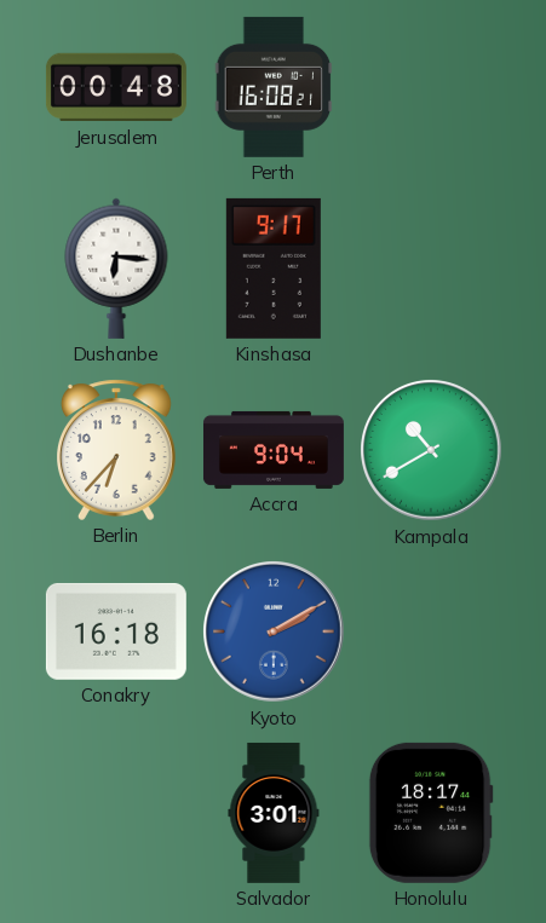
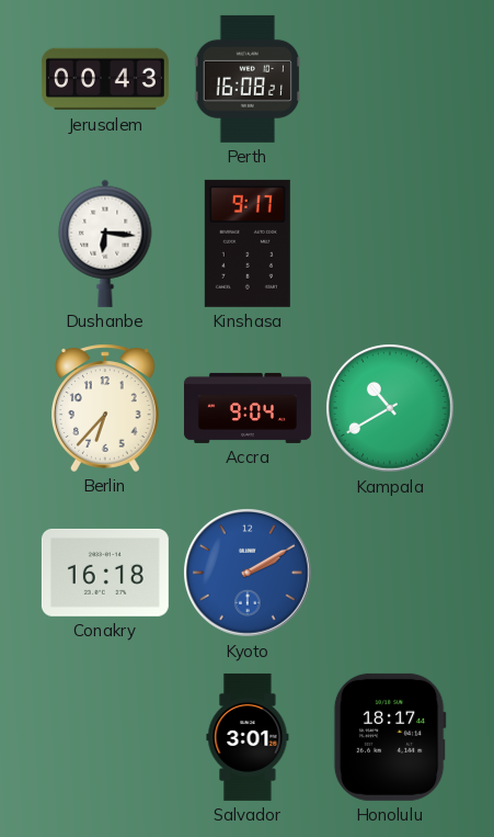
Jerusalem: 00:48 -> 00:43 (105, 79)
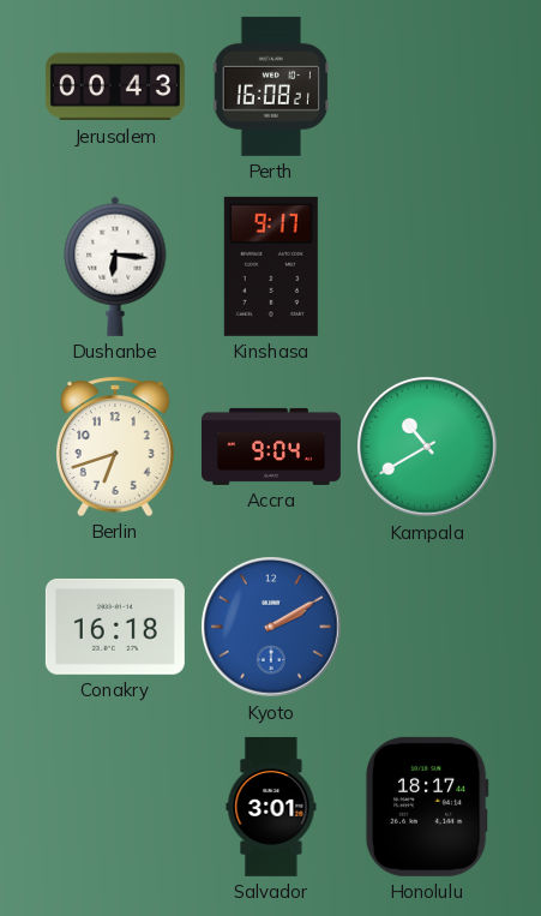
Berlin: 6:37 -> 6:42 (116, 447)
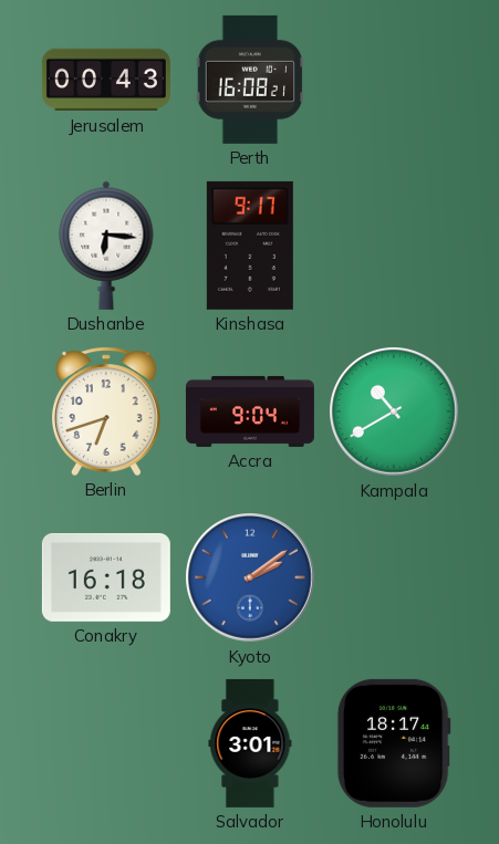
Kyoto: 2:10 -> 2:09 (251, 579)
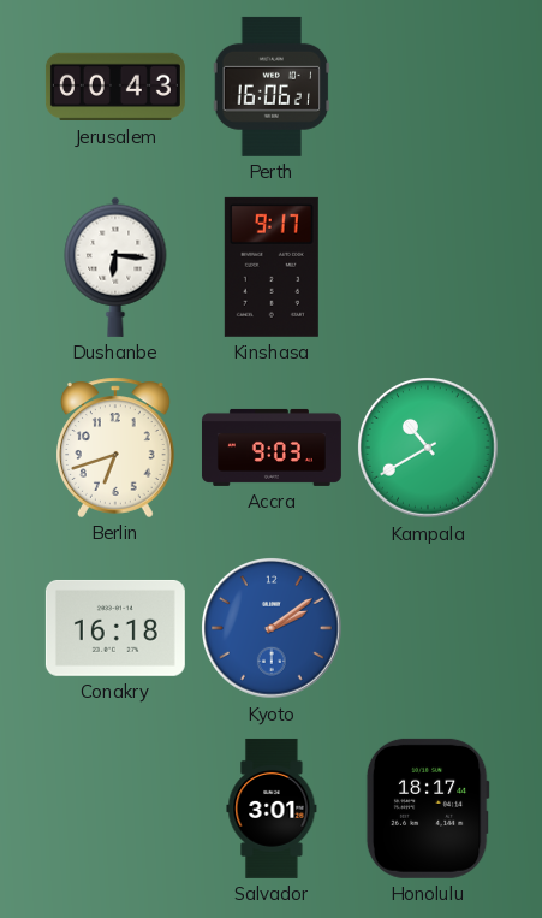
Perth: 16:08 -> 16:06 (272, 87)
Accra: 9:04 -> 9:03 (272, 448)
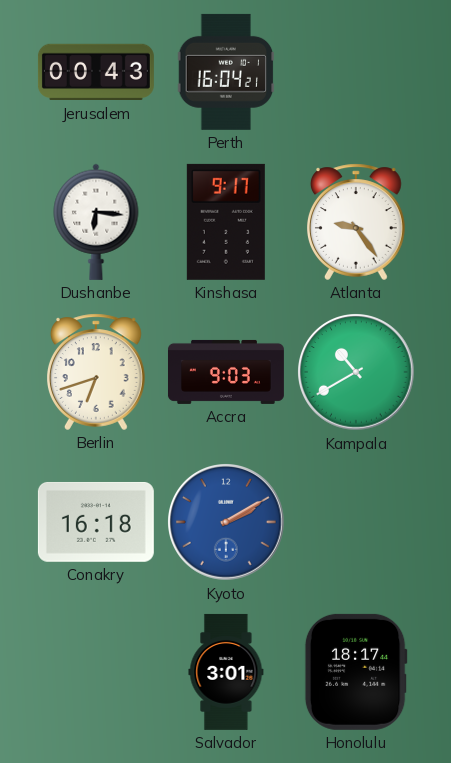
Perth: 16:06 -> 16:04 (226, 72)
Atlanta: none -> 9:24 (357, 222)
Kyoto: 2:09 -> 2:10 (227, 523)
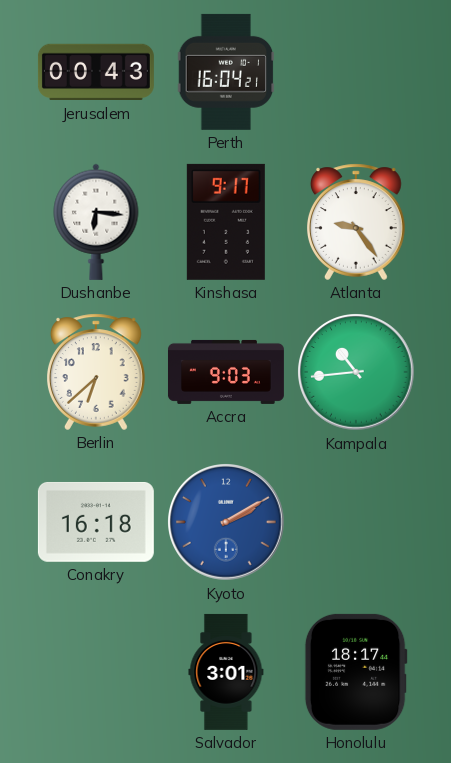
Berlin: 6:42 -> 6:38 (97, 372)
Kampala: 10:40 -> 10:44 (357, 373)
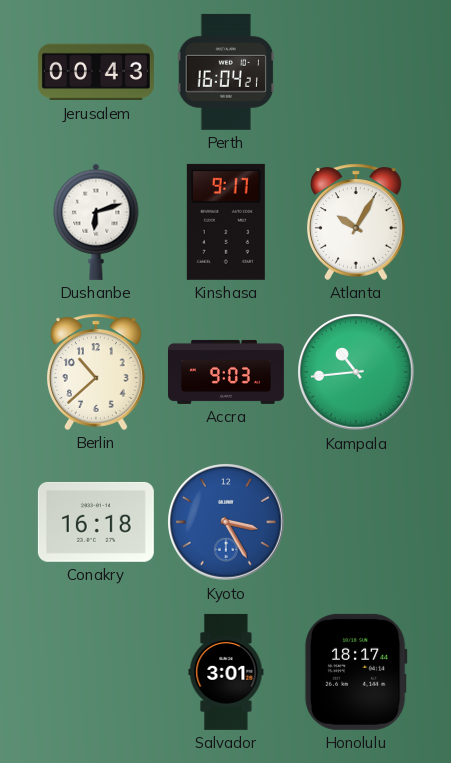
Dushanbe: 6:16 -> 6:12 (96, 222)
Atlanta: 9:24 -> 10:05 (357, 222)
Berlin: 6:38 -> 10:38 (97, 372)
Kyoto: 2:10 -> 3:25 (227, 523)
